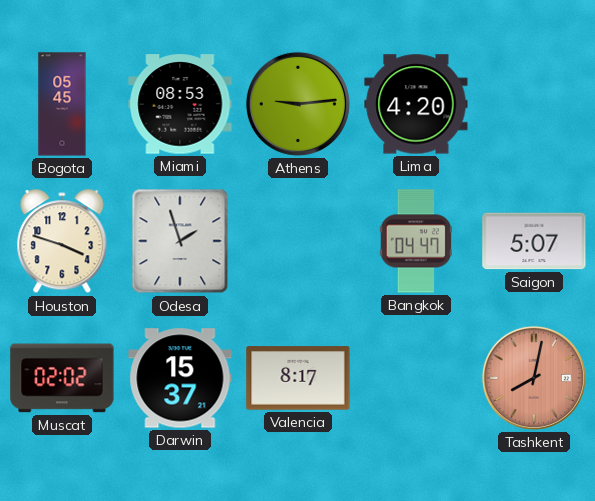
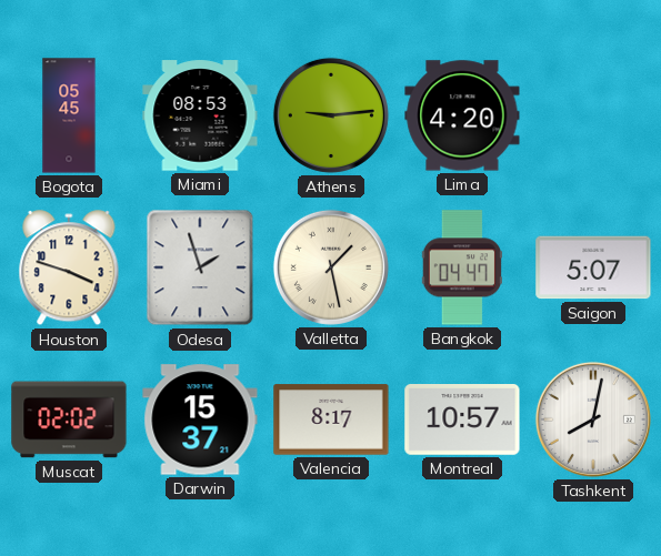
Valletta: none -> 1:28 (331, 267)
Montreal: none -> 10:57 (462, 419)
Tashkent dial: salmon -> white (593, 419)
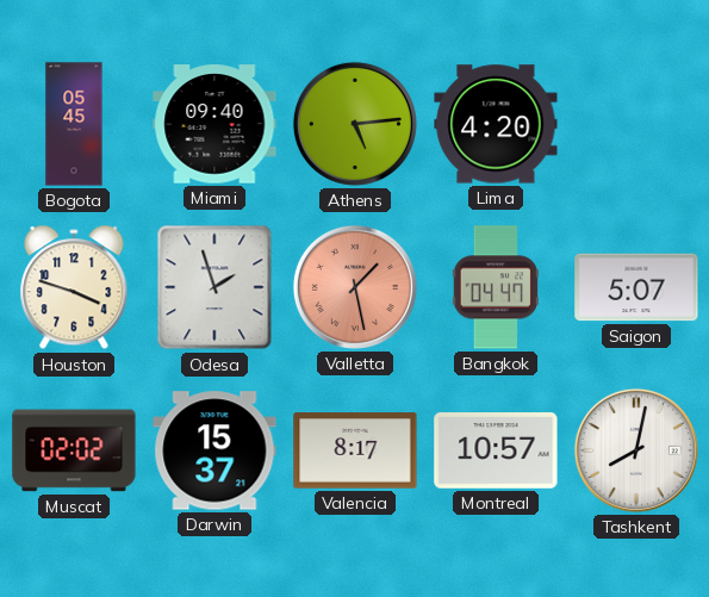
Miami: 08:53 -> 09:40 (214, 124)
Athens: 9:14 -> 5:14 (355, 124)
Valletta dial: cream -> salmon (355, 287)
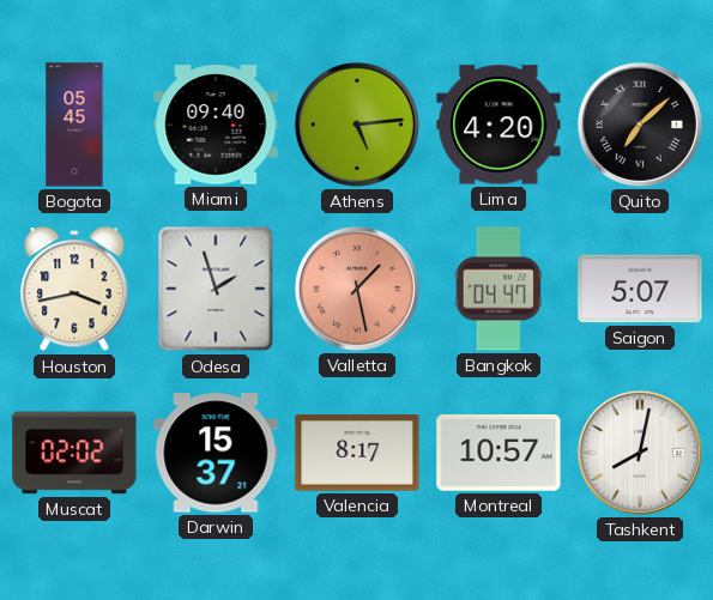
Quito: none -> 7:08 (640, 125)
Houston: 3:48 -> 3:43 (74, 290)
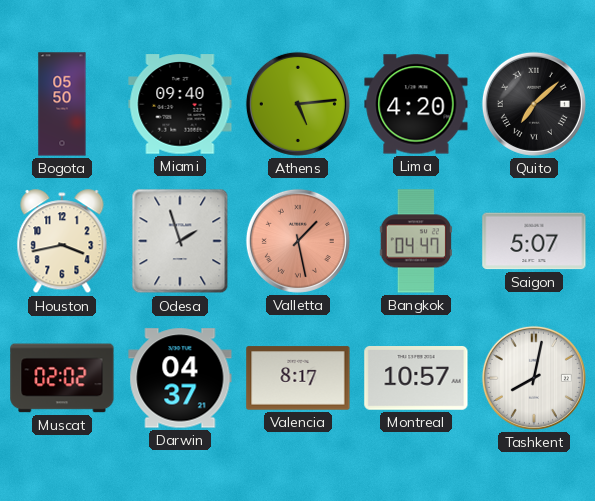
Bogota: 05:45 -> 05:50 (62, 104)
Darwin: 15:37 -> 04:37 (180, 378)
